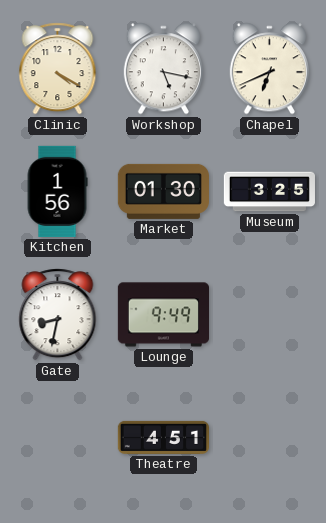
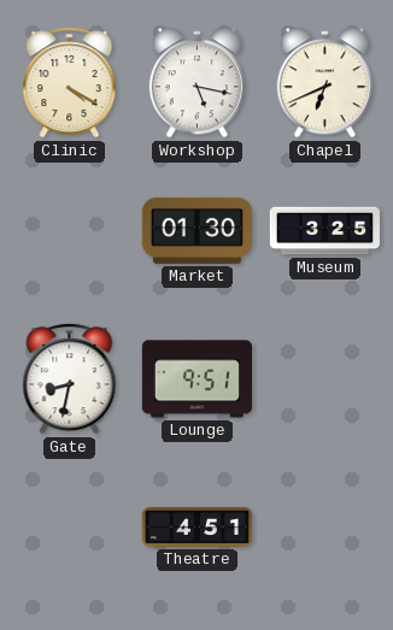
Kitchen: 1:56 -> none (57, 191)
Lounge: 9:49 -> 9:51 (196, 379)
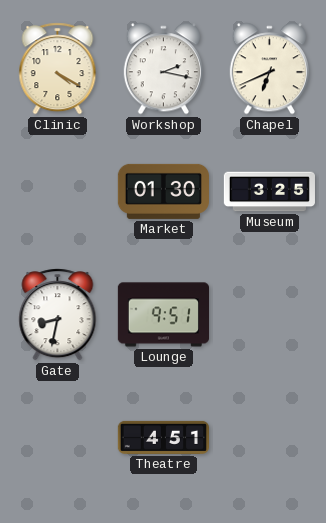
Workshop: 5:17 -> 2:17 (163, 69)
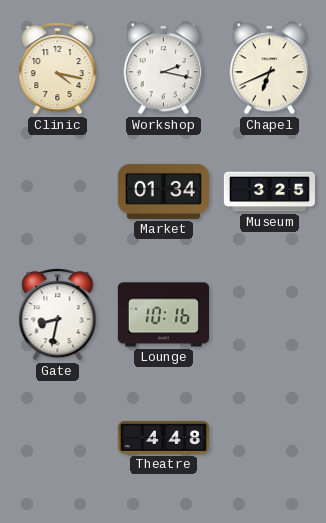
Clinic: 4:20 -> 4:17 (58, 69)
Market: 01:30 -> 01:34 (163, 191)
Lounge: 9:51 -> 10:16 (163, 315)
Theatre: 4:51 -> 4:48 (163, 437)
